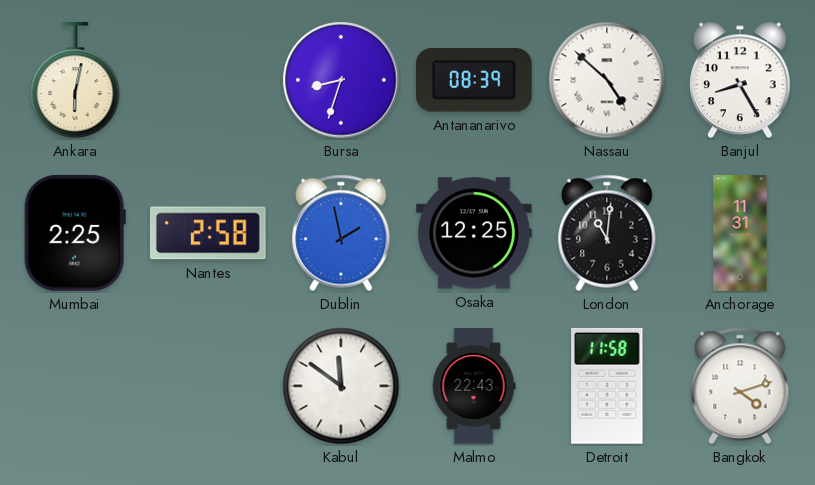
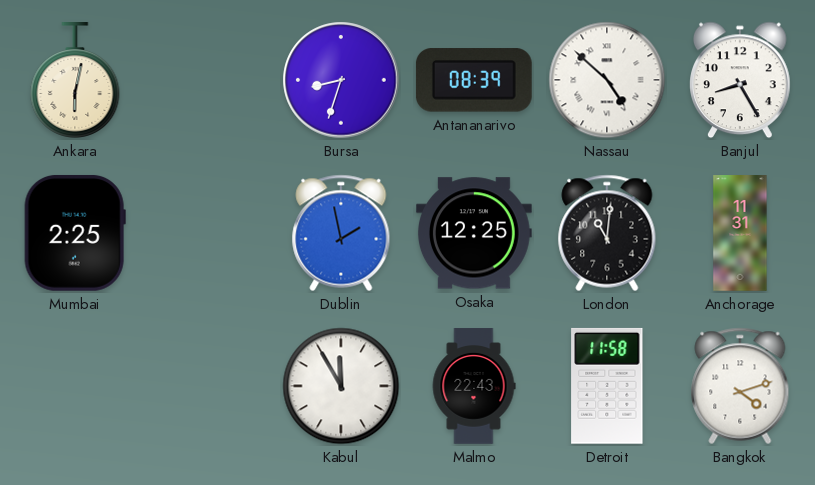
Nantes: 2:58 -> none (208, 233)
Kabul: 11:51 -> 11:55 (341, 386)
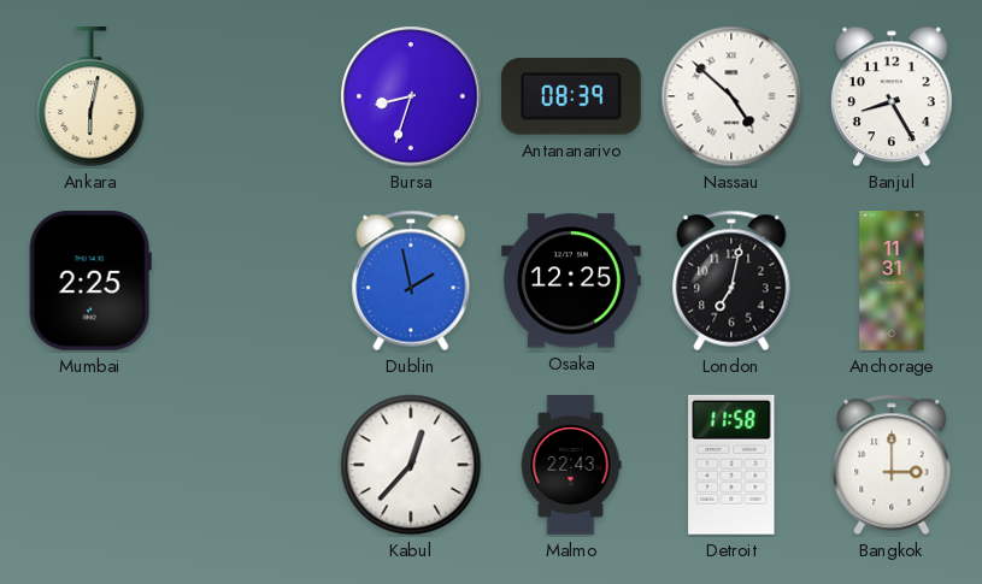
London: 11:01 -> 7:02 (731, 281)
Kabul: 11:55 -> 12:37 (411, 465)
Bangkok: 4:12 -> 3:00 (892, 465)
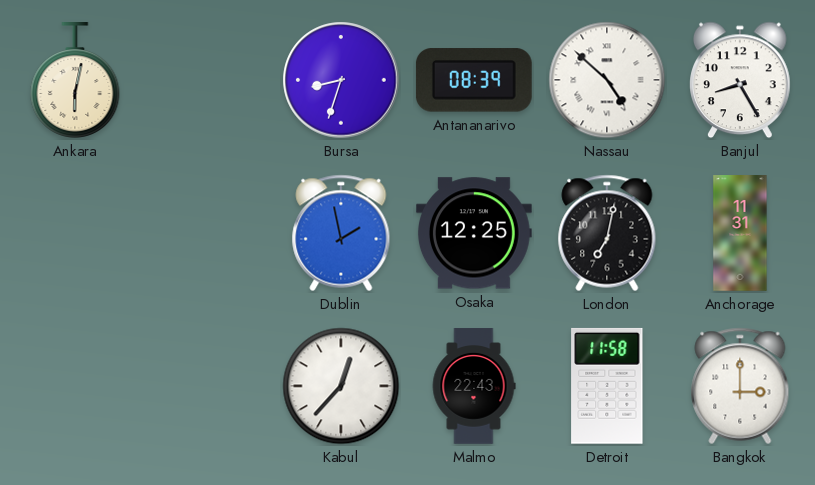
Mumbai: 2:25 -> none (90, 281)
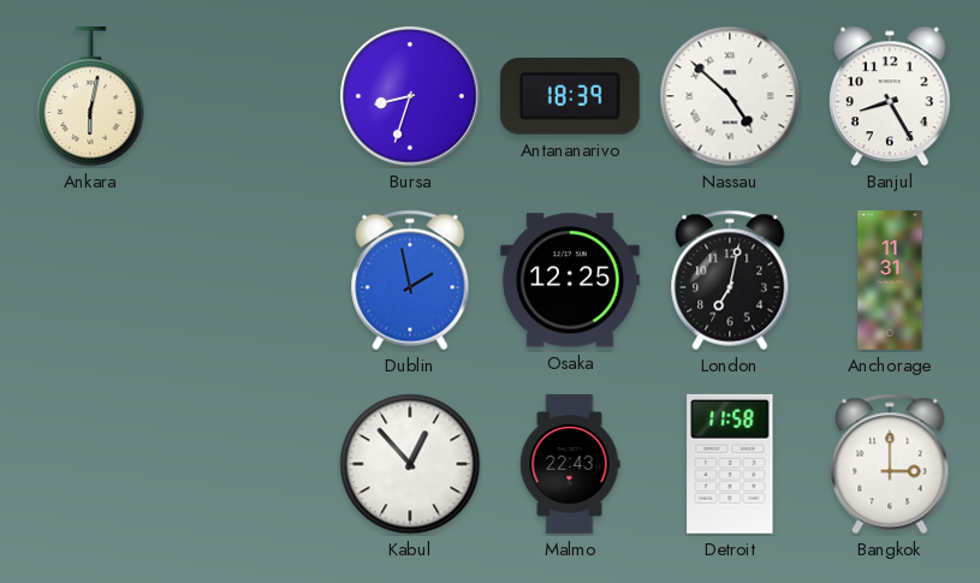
Antananarivo: 08:39 -> 18:39 (570, 96)
Kabul: 12:37 -> 12:53 (410, 464)
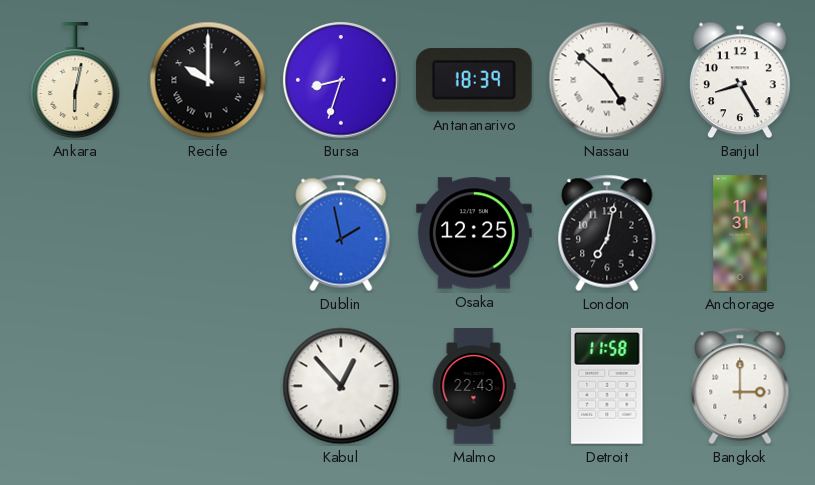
Recife: none -> 10:00 (208, 80)
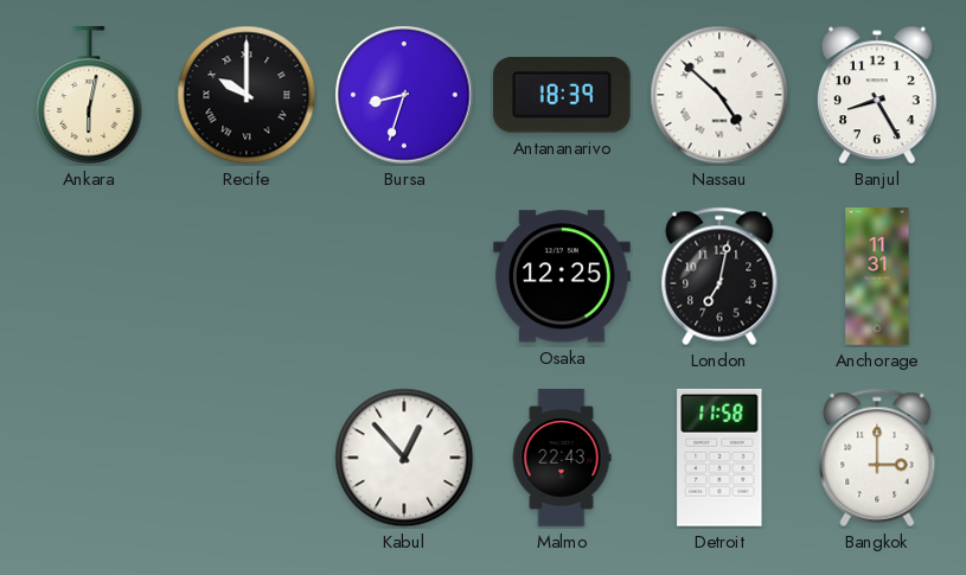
Dublin: 1:58 -> none (341, 233)
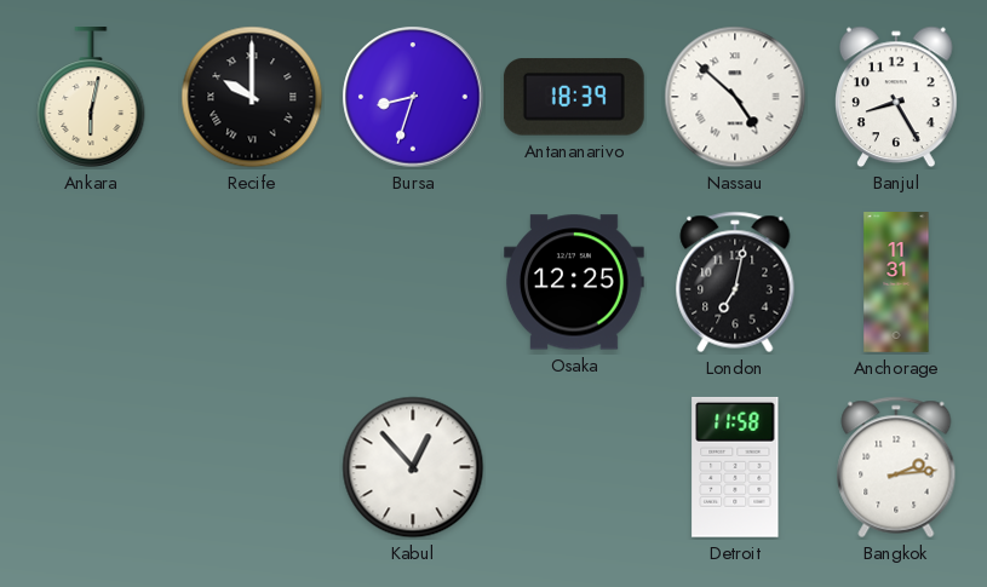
Malmo: 22:43 -> none (562, 458)
Bangkok: 3:00 -> 2:14 (896, 467)
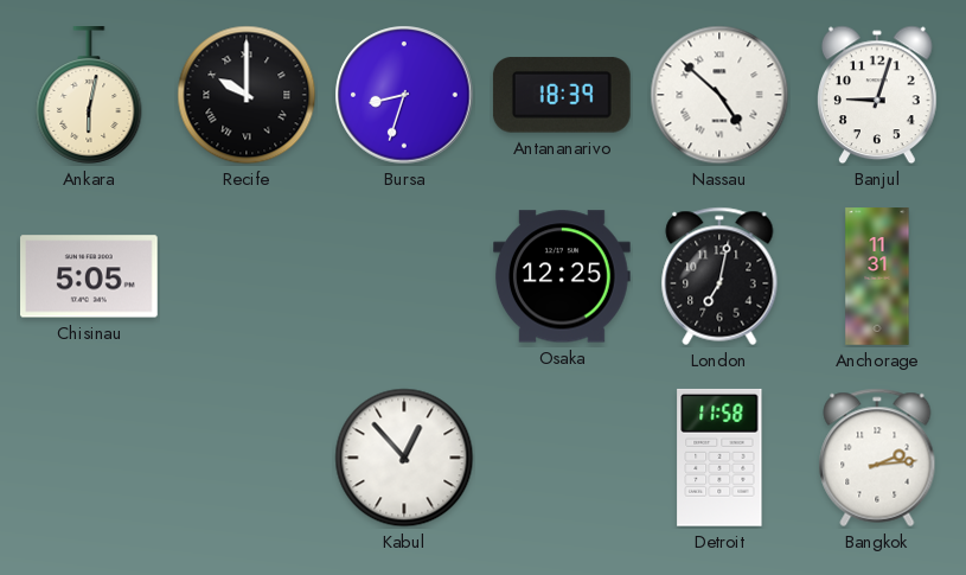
Banjul: 8:25 -> 9:03 (878, 95)
Chisinau: none -> 5:05 (90, 276)
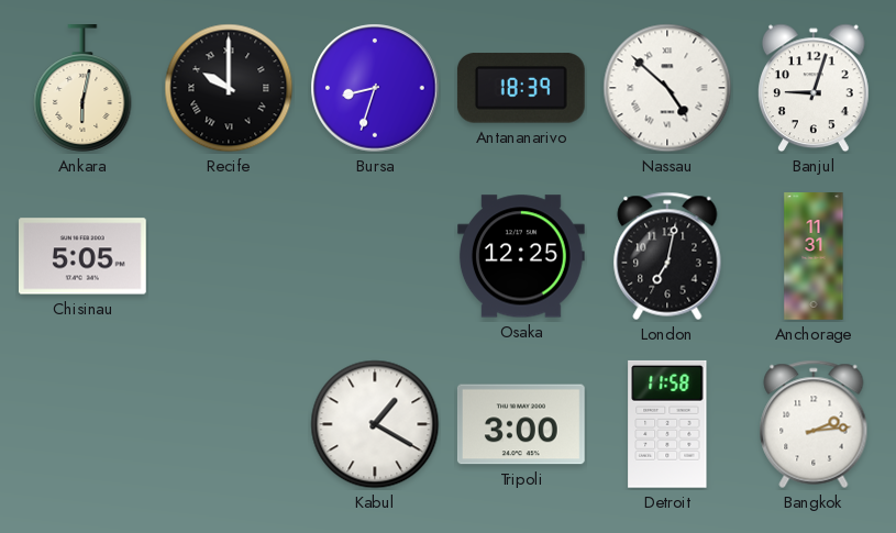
Kabul: 12:53 -> 1:20 (375, 424)
Tripoli: none -> 3:00 (521, 424)
